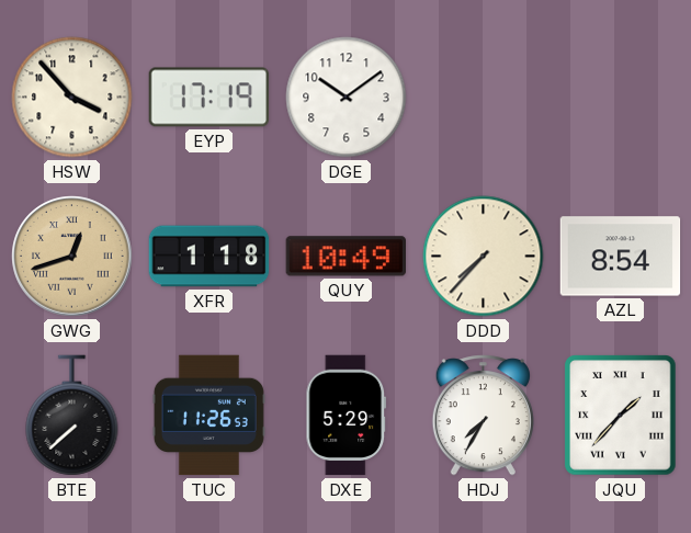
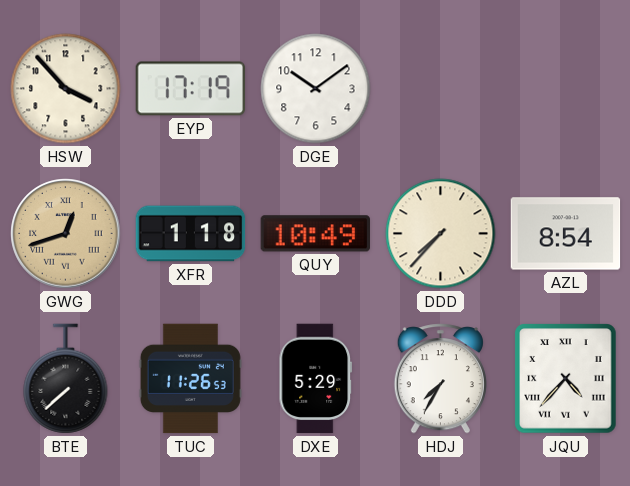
JQU: 1:37 -> 4:37 (566, 379)
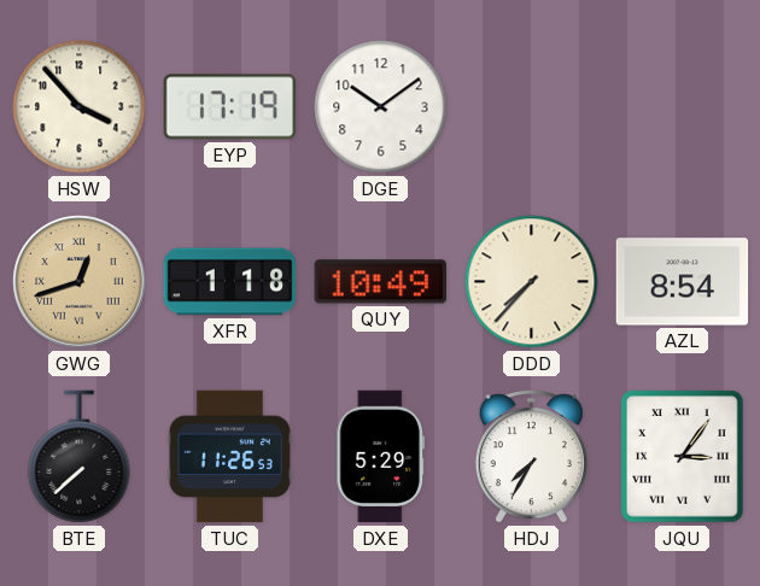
JQU: 4:37 -> 3:06 (683, 457)
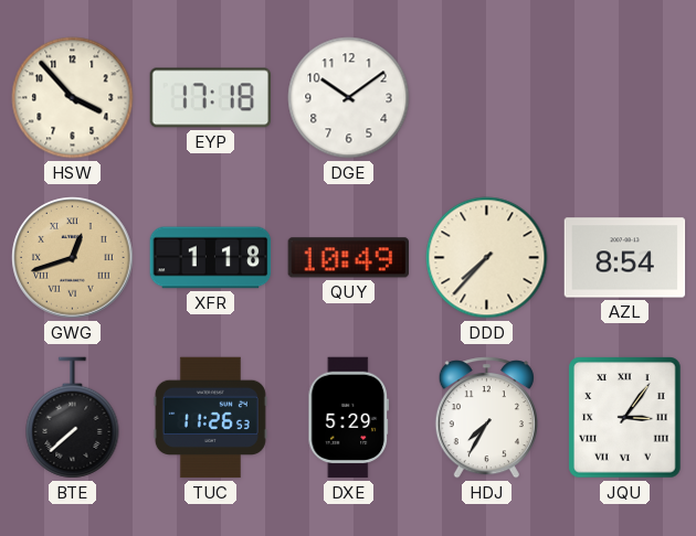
EYP: 17:19 -> 17:18 (211, 98)
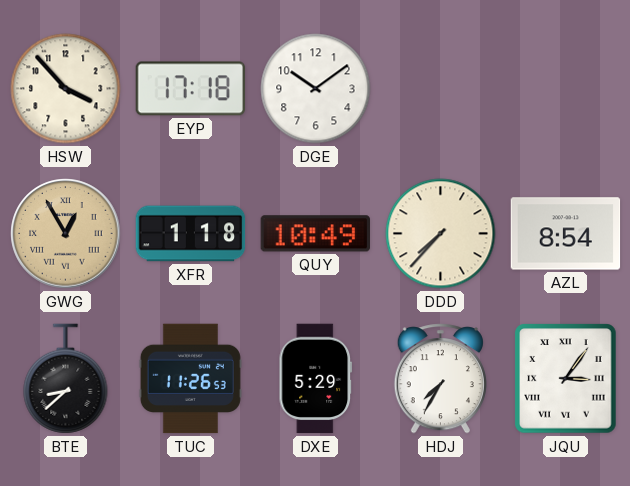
GWG: 12:42 -> 12:55 (66, 234)
BTE: 7:38 -> 8:38 (66, 379)
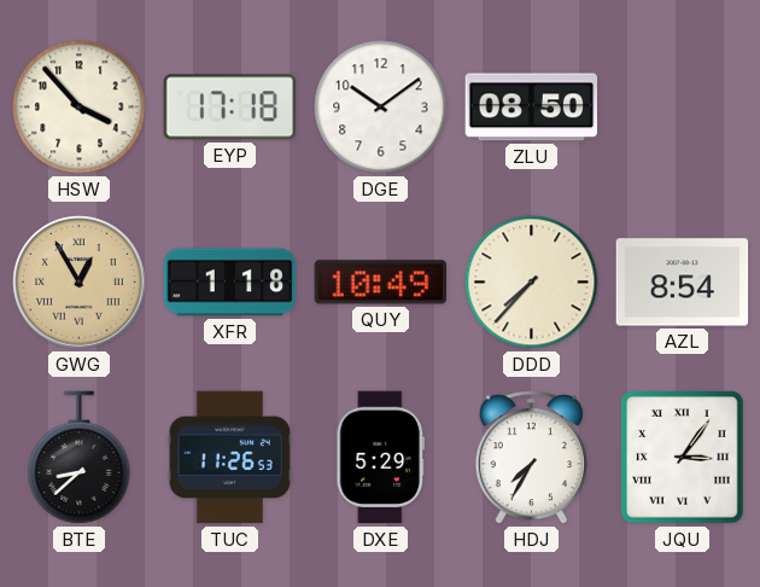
ZLU: none -> 08:50 (532, 107)
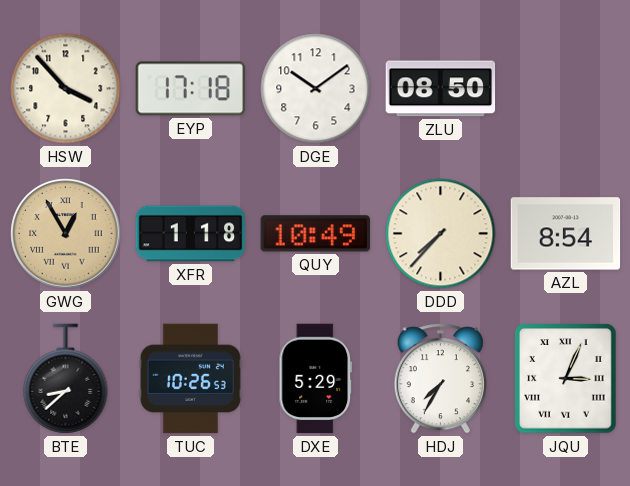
TUC: 11:26 -> 10:26 (190, 379)
JQU: 3:06 -> 3:04 (566, 379)
